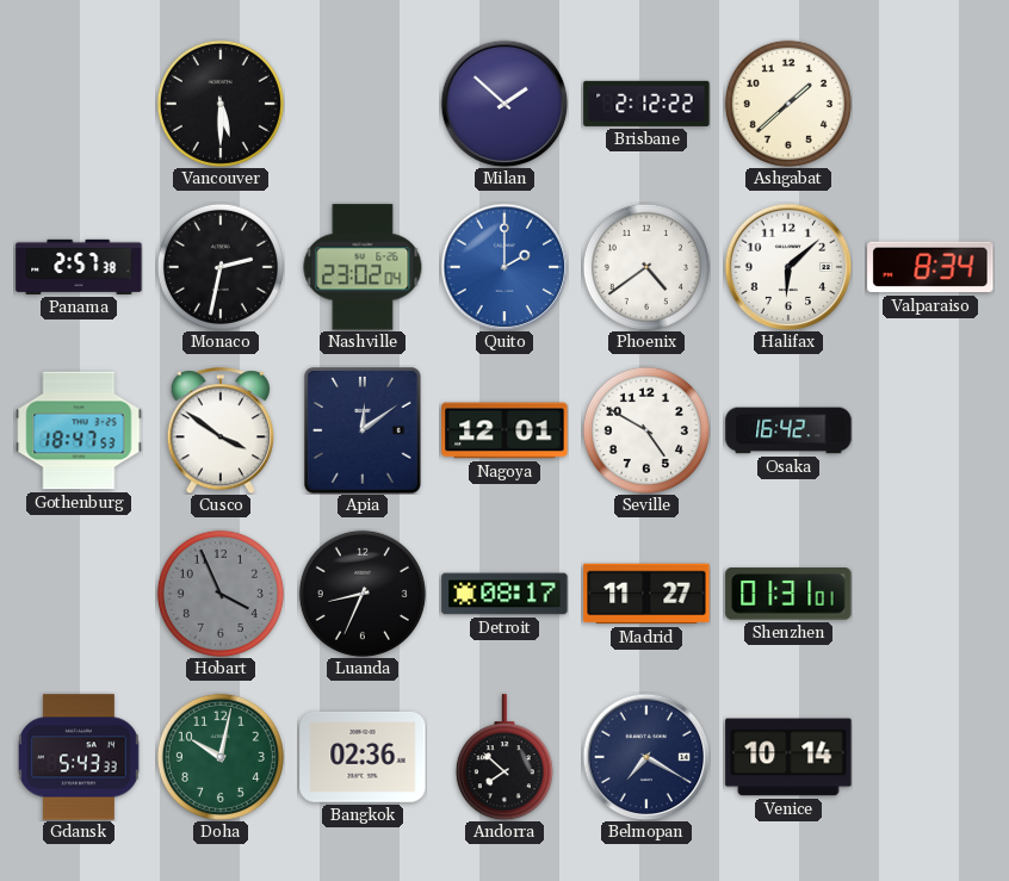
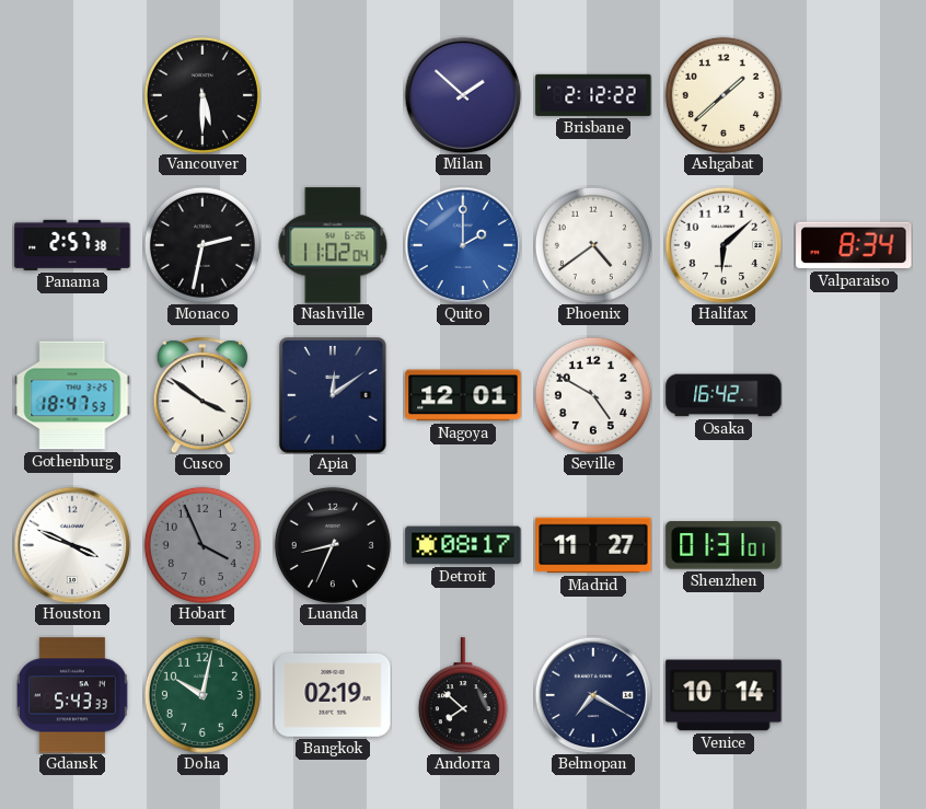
Nashville: 23:02 -> 11:02 (333, 245)
Houston: none -> 3:49 (72, 545)
Bangkok: 02:36 -> 02:19 (333, 695)
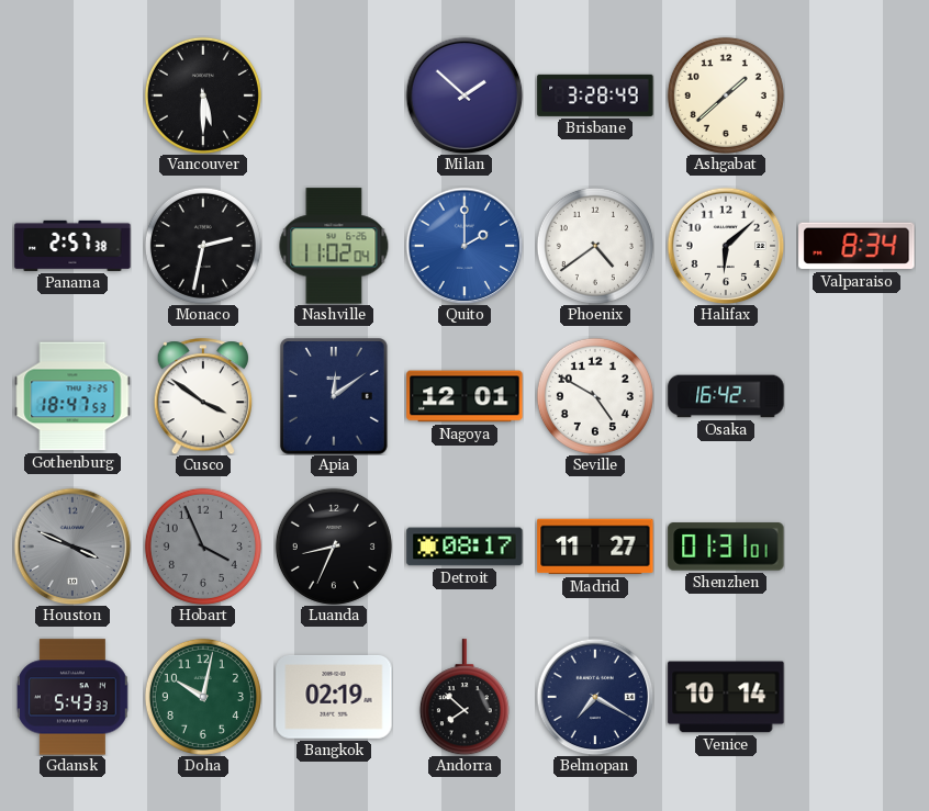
Brisbane: 2:12 -> 3:28 (595, 95)
Houston dial: white -> grey (72, 547)
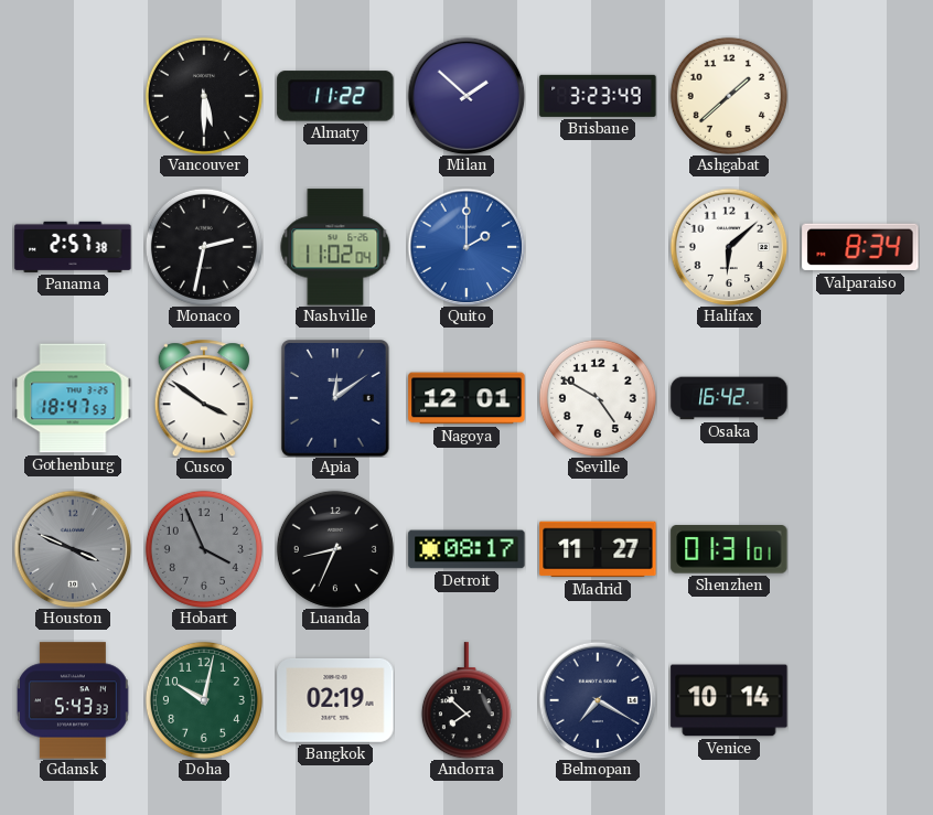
Almaty: none -> 11:22 (335, 96)
Brisbane: 3:28 -> 3:23 (598, 96)
Phoenix: 4:39 -> none (595, 246)
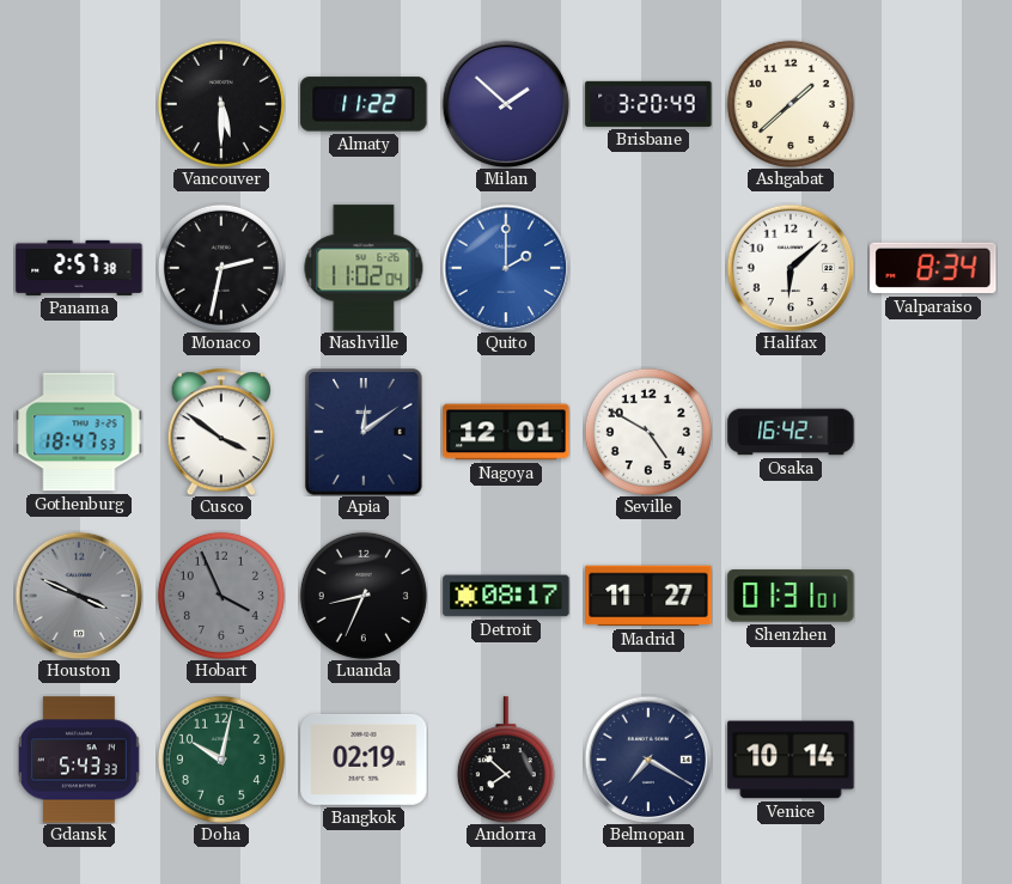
Brisbane: 3:23 -> 3:20 (648, 104)
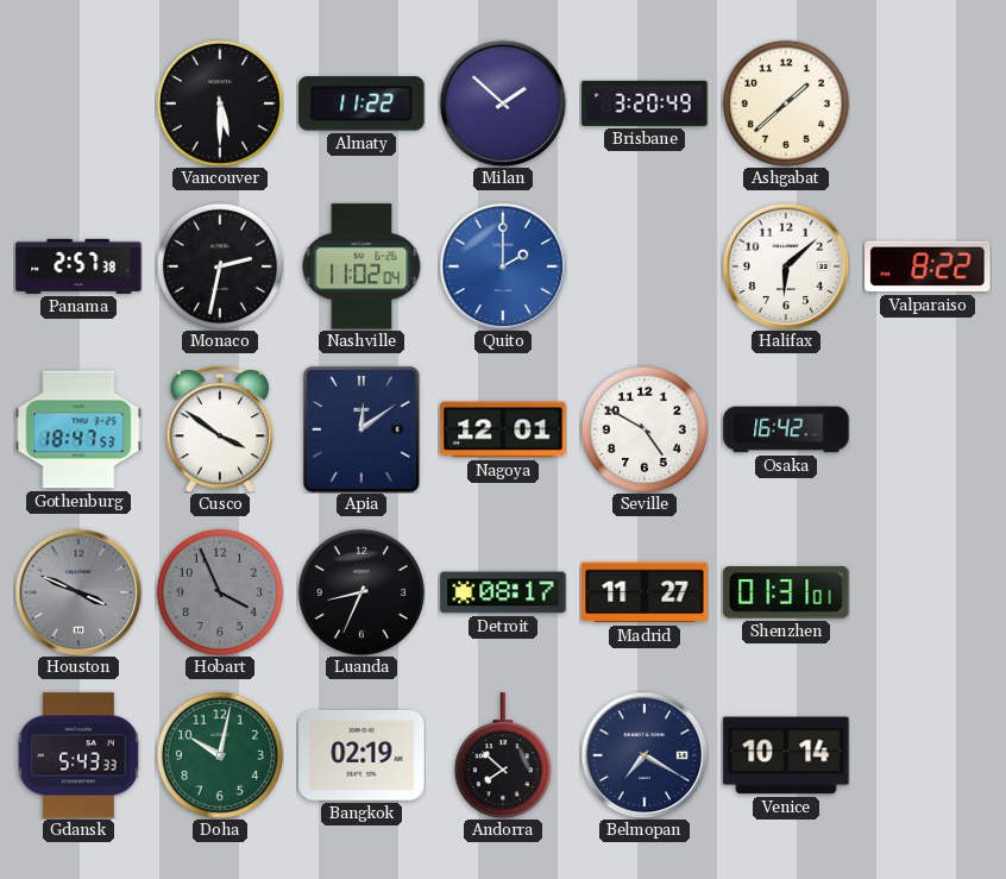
Valparaiso: 8:34 -> 8:22 (928, 266)
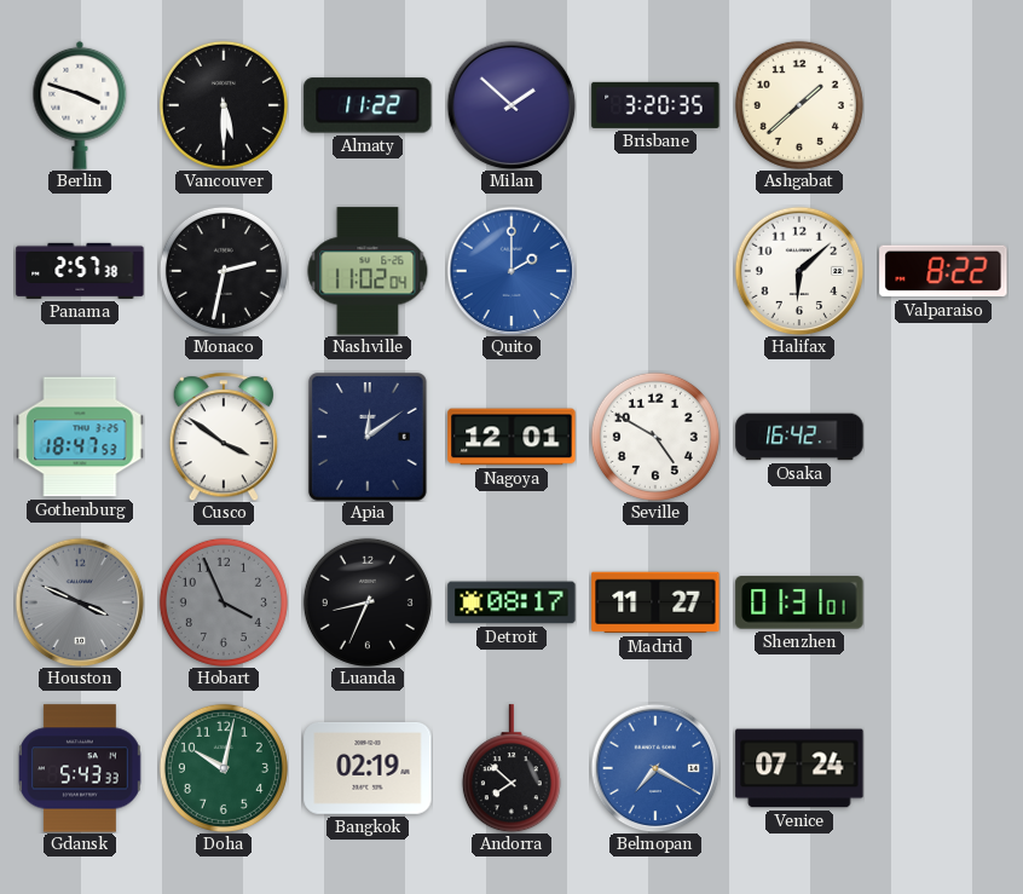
Berlin: none -> 3:48 (80, 105)
Brisbane: 3:20:49 -> 3:20:35 (655, 105)
Belmopan dial: navy -> blue (655, 768)
Venice: 10:14 -> 07:24 (799, 768)
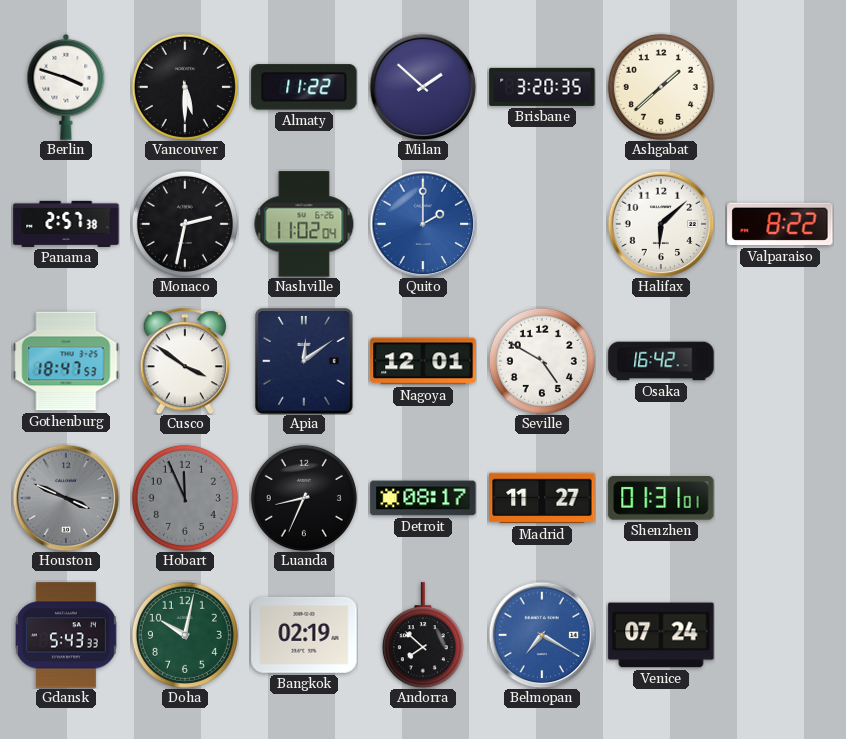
Hobart: 3:56 -> 11:56 (185, 498)
